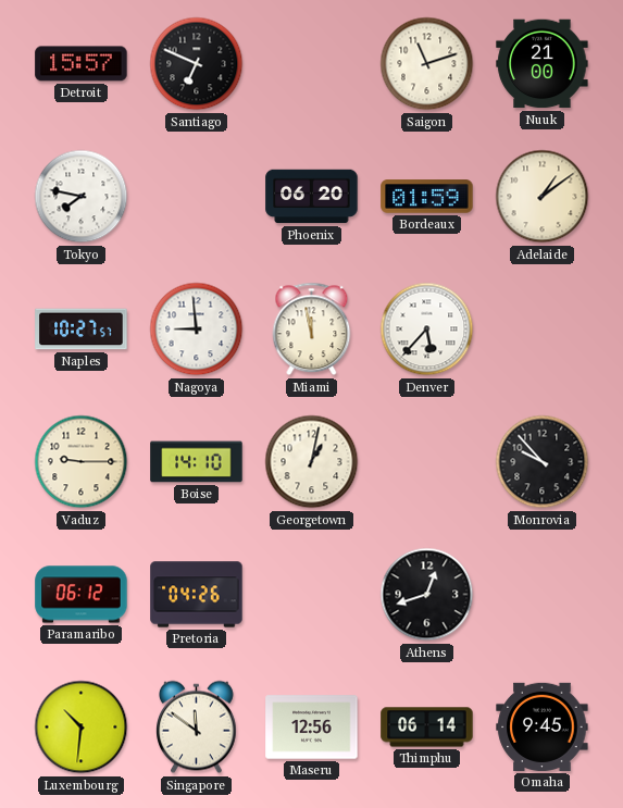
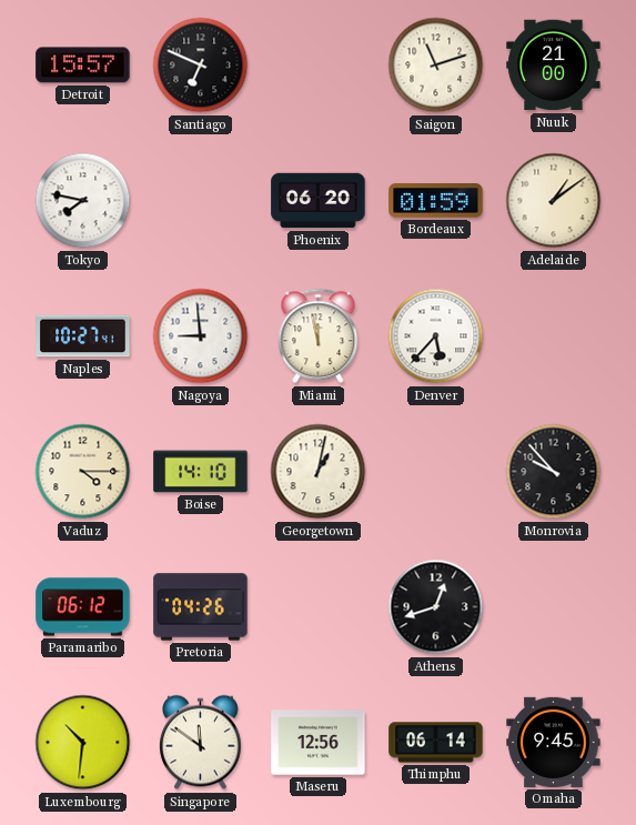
Naples: 10:27:57 -> 10:27:41 (83, 336)
Vaduz: 9:15 -> 4:15 (83, 472)
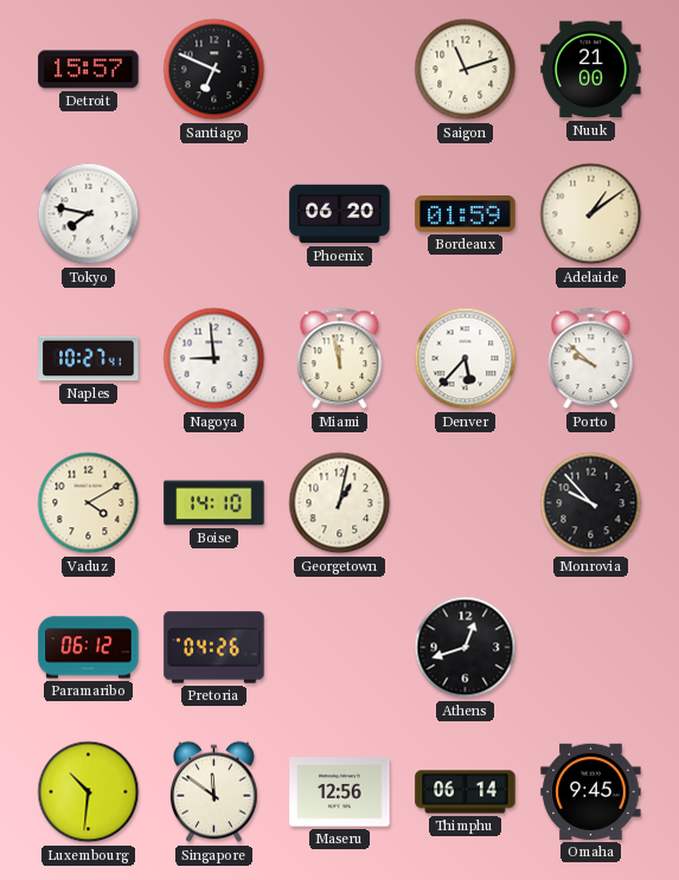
Porto: none -> 9:52 (591, 359)
Vaduz: 4:15 -> 4:10 (89, 503)
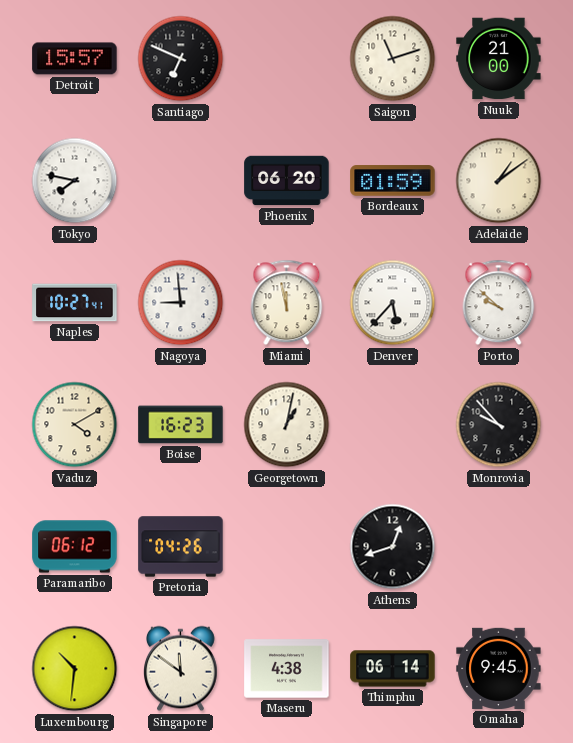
Boise: 14:10 -> 16:23 (181, 425)
Maseru: 12:56 -> 4:38 (287, 669)
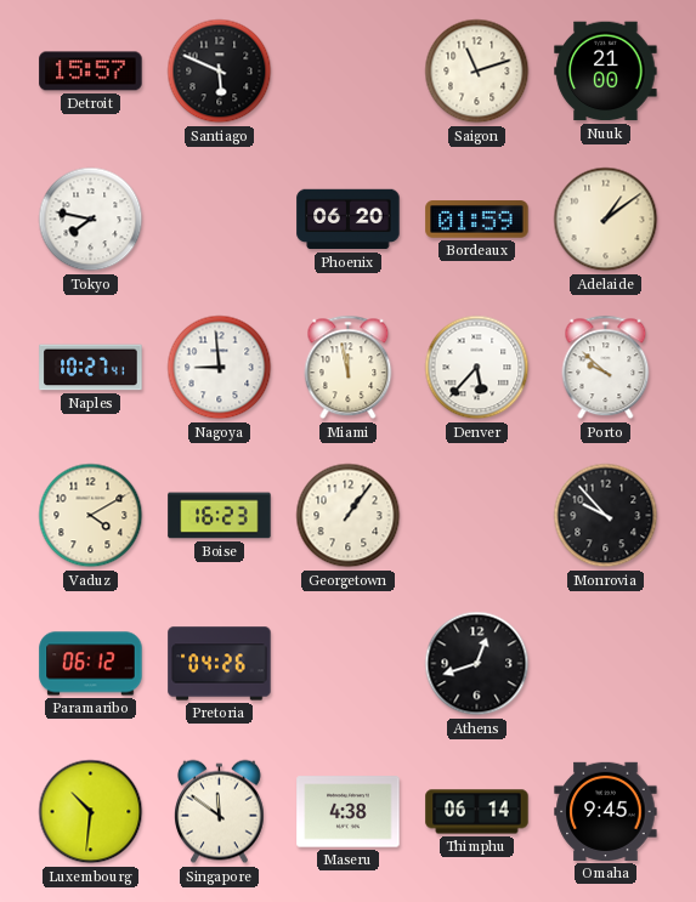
Santiago: 6:49 -> 5:49 (220, 72)
Georgetown: 1:02 -> 1:06 (349, 516)
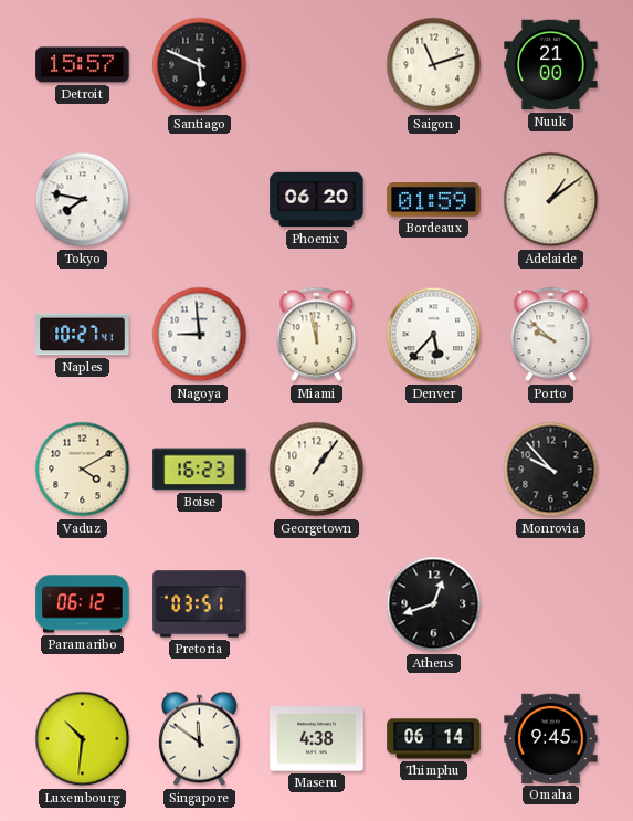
Pretoria: 04:26 -> 03:51 (200, 604)
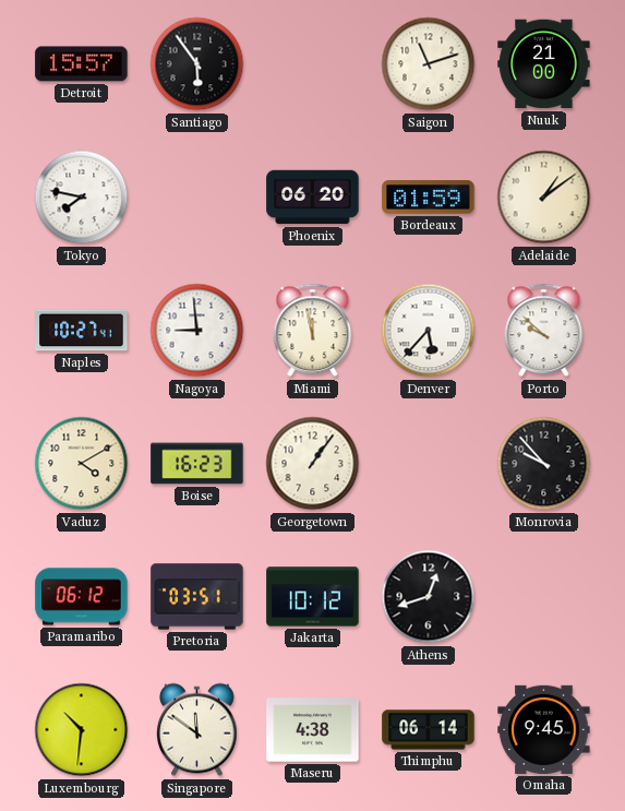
Santiago: 5:49 -> 5:54 (197, 64)
Jakarta: none -> 10:12 (313, 597)
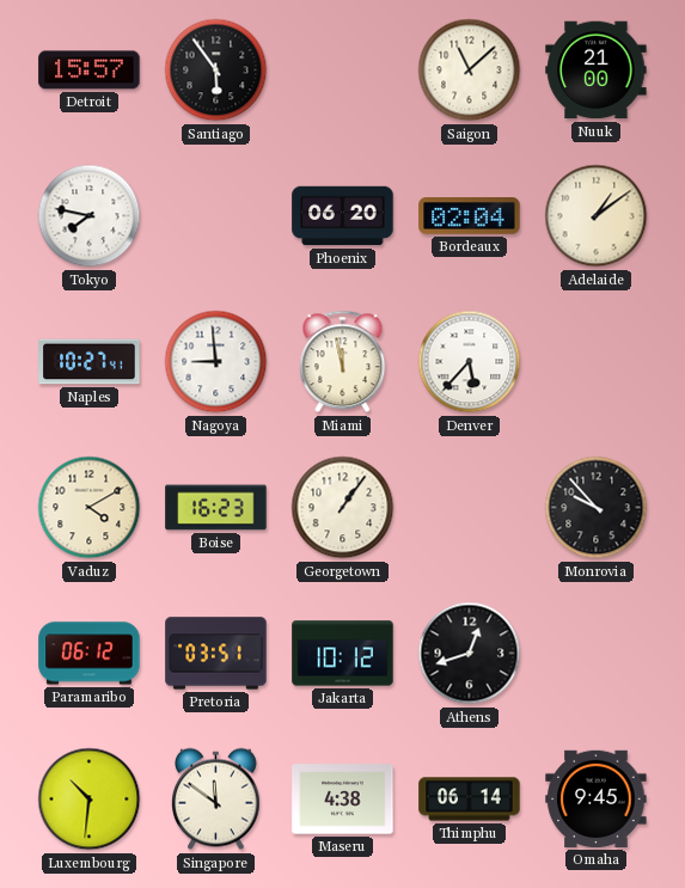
Saigon: 11:12 -> 11:08 (470, 71)
Bordeaux: 01:59 -> 02:04 (470, 216)
Porto: 9:52 -> none (544, 331)
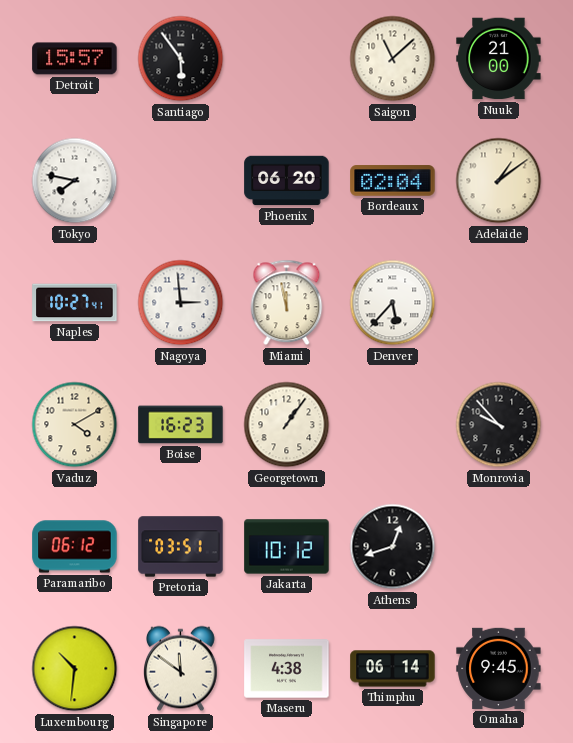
Nagoya: 8:59 -> 2:59 (181, 303)
